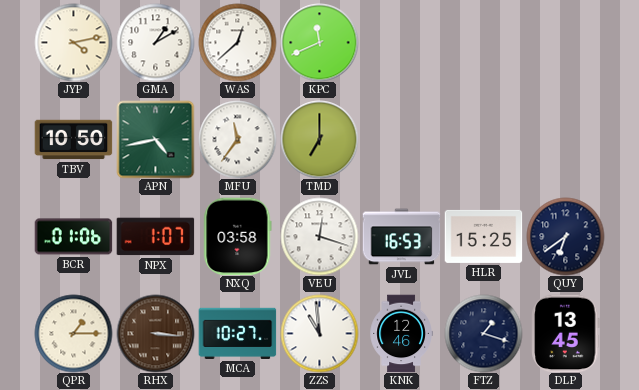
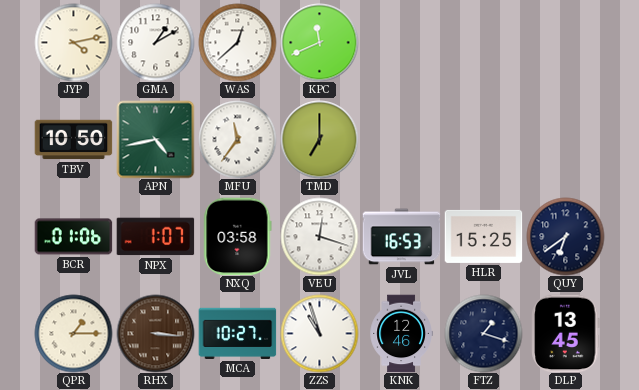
ZZS: 10:59 -> 10:57 (319, 333)
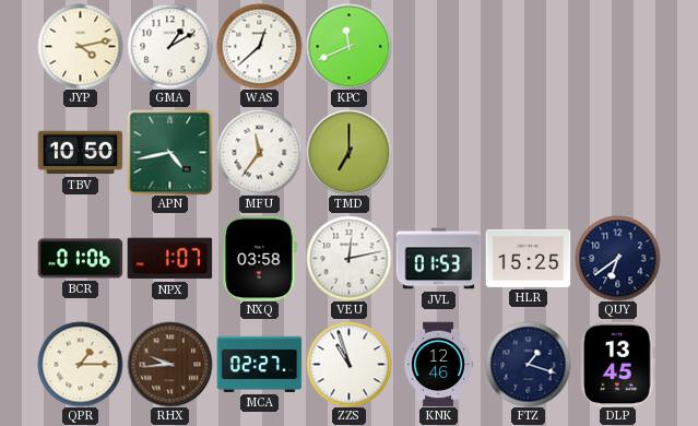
VEU: 12:18 -> 12:13 (348, 258)
JVL: 16:53 -> 01:53 (438, 259)
RHX: 3:16 -> 9:44 (169, 364)
MCA: 10:27 -> 02:27 (259, 364)
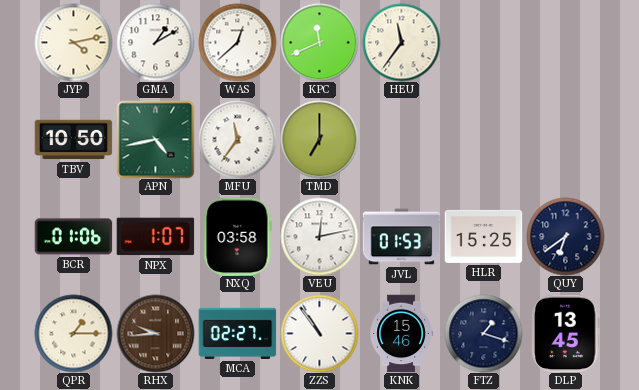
HEU: none -> 11:36 (401, 42)
ZZS: 10:57 -> 10:54 (319, 333)
KNK: 12:46 -> 15:46 (401, 333)
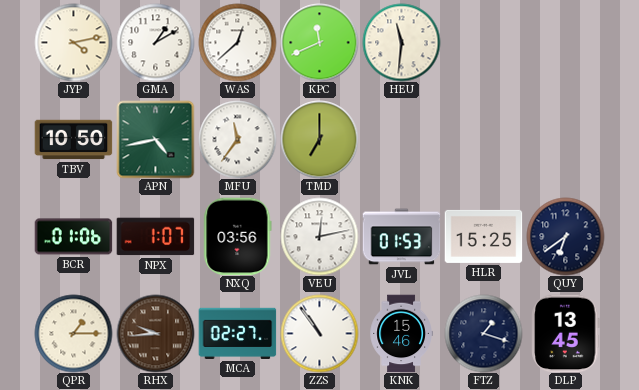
HEU: 11:36 -> 11:31 (401, 42)
NXQ: 03:58 -> 03:56 (238, 236)
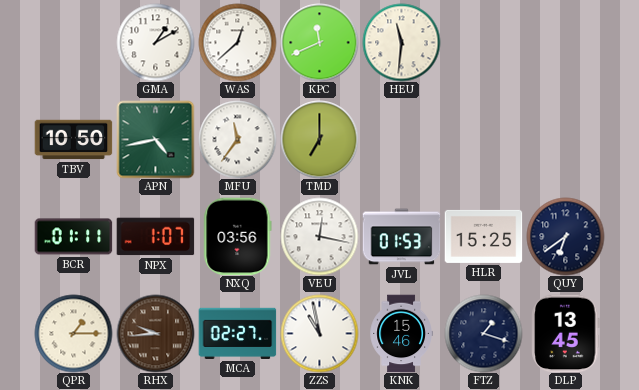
JYP: 4:13 -> none (73, 42)
BCR: 01:06 -> 01:11 (73, 237)
VEU: 12:13 -> 12:17 (319, 236)
ZZS: 10:54 -> 10:58 (319, 333)
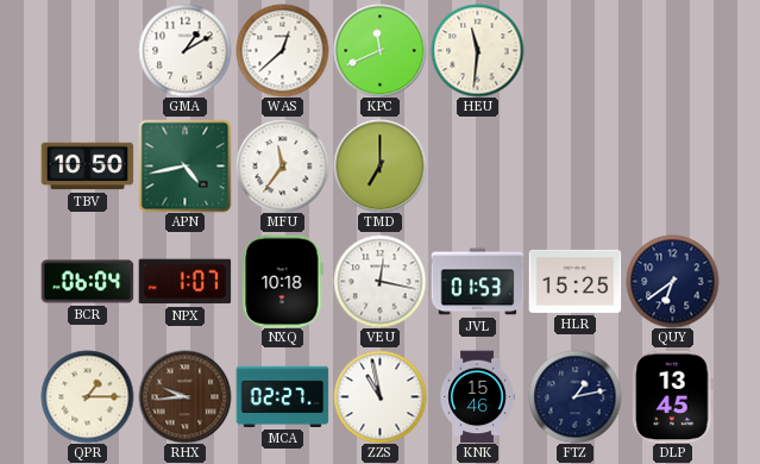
BCR: 01:11 -> 06:04 (87, 282)
NXQ: 03:56 -> 10:18 (283, 281)
FTZ: 1:18 -> 1:13 (574, 396)
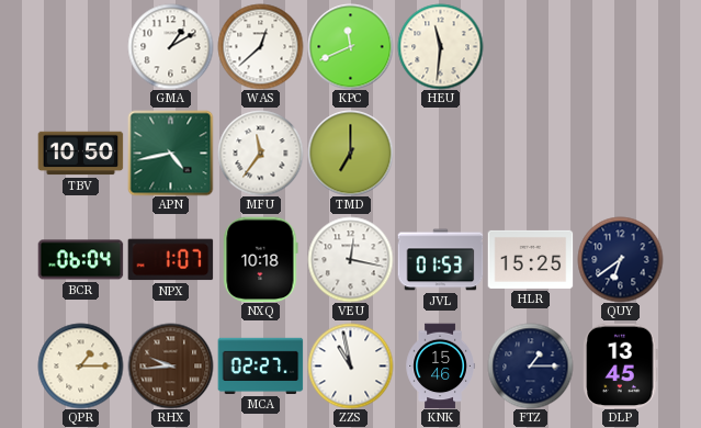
FTZ: 1:13 -> 1:15 (530, 365)
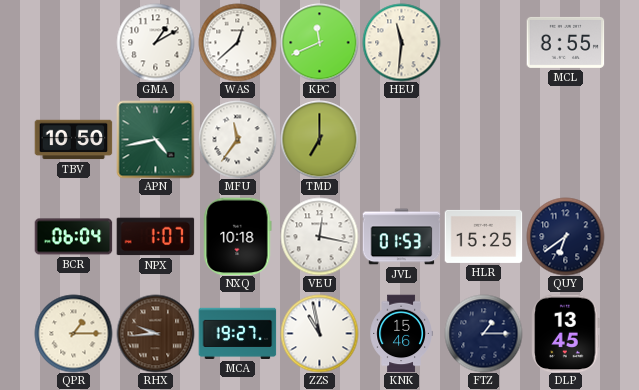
MCL: none -> 8:55 (565, 42)
MCA: 02:27 -> 19:27 (237, 333)
